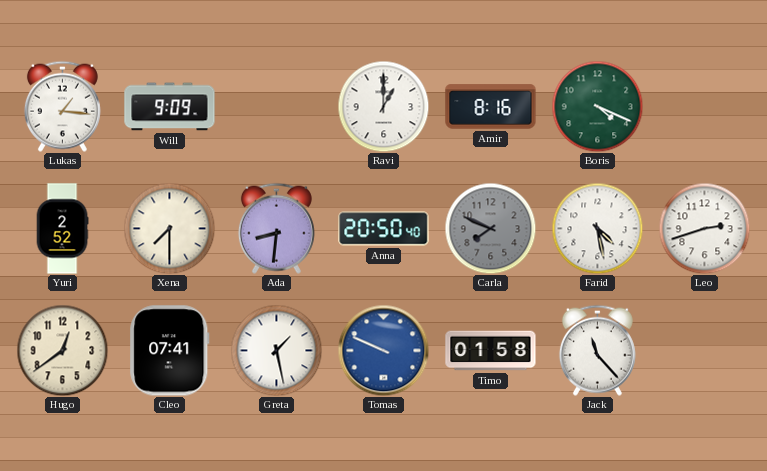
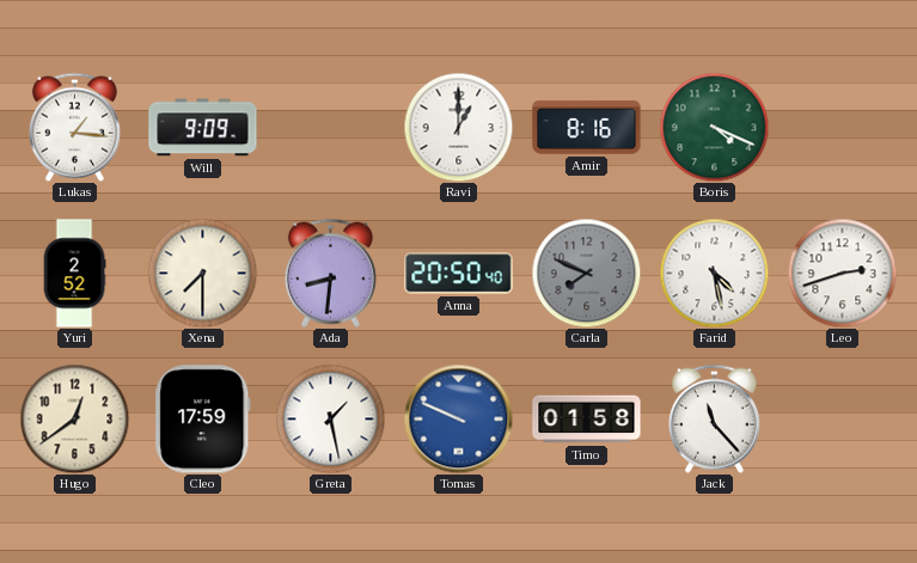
Cleo: 07:41 -> 17:59 (203, 420)
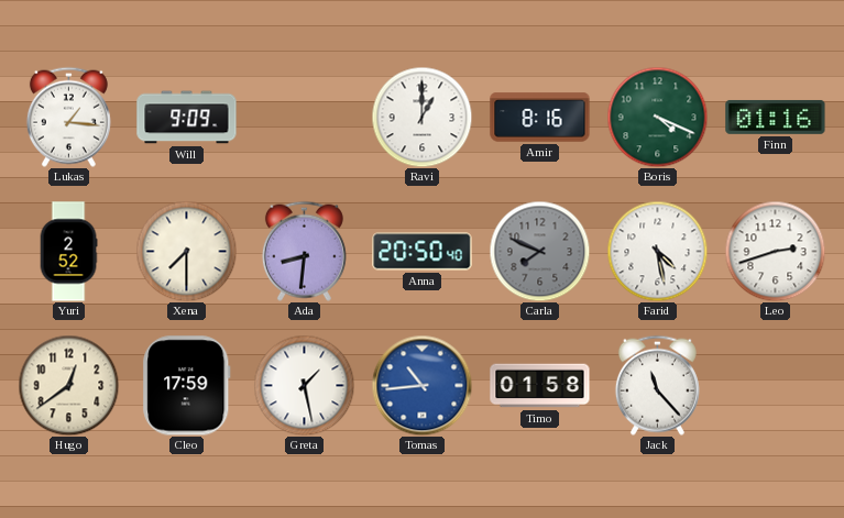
Finn: none -> 01:16 (776, 117)
Tomas: 9:49 -> 10:44 (421, 385)
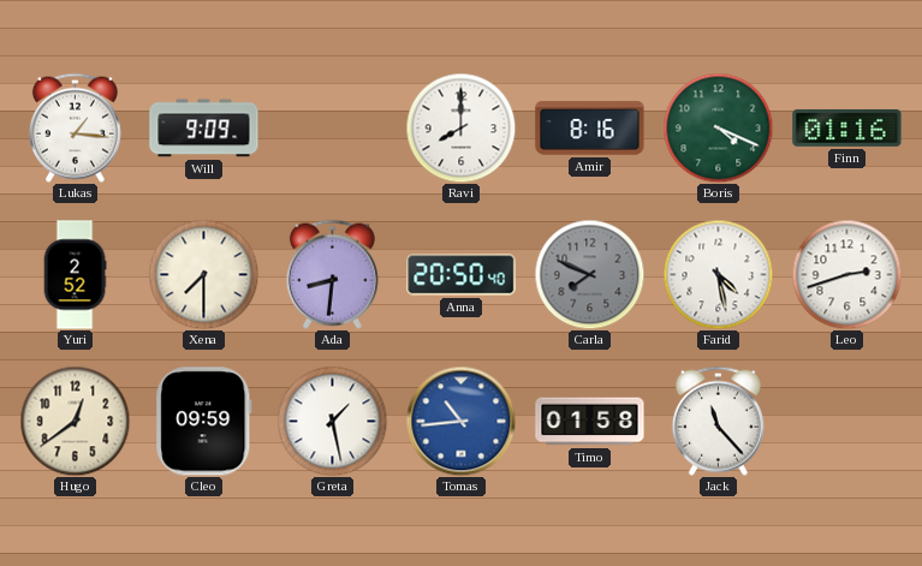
Ravi: 1:00 -> 8:00 (460, 127)
Cleo: 17:59 -> 09:59 (204, 422)
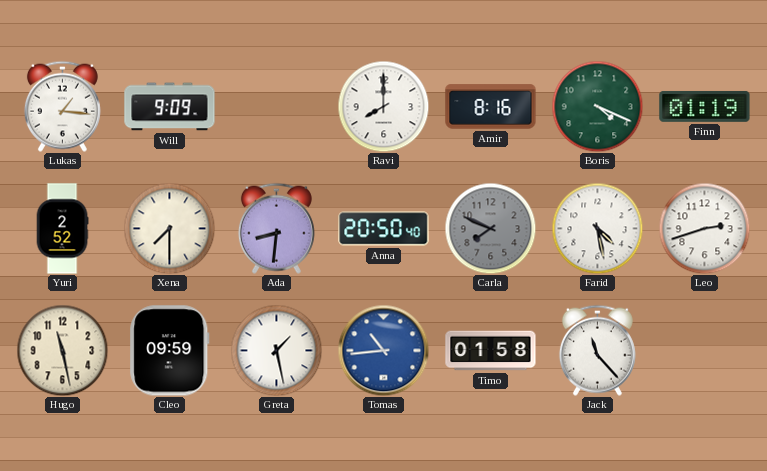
Finn: 01:16 -> 01:19 (705, 106)
Hugo: 12:39 -> 11:28 (62, 350)
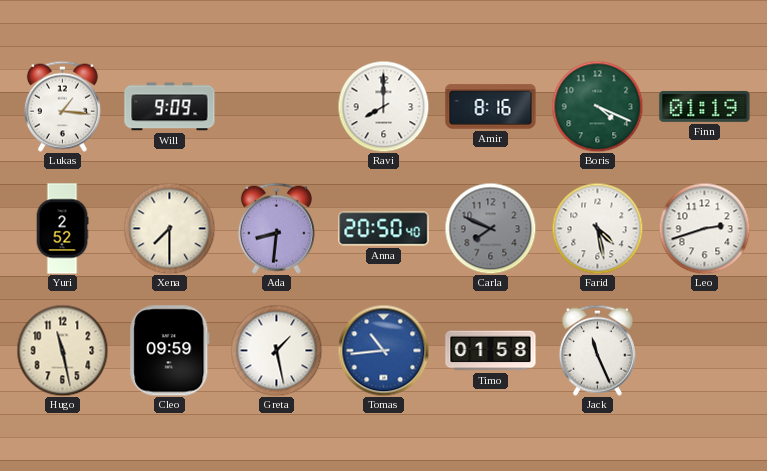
Jack: 11:23 -> 11:26 (597, 350)
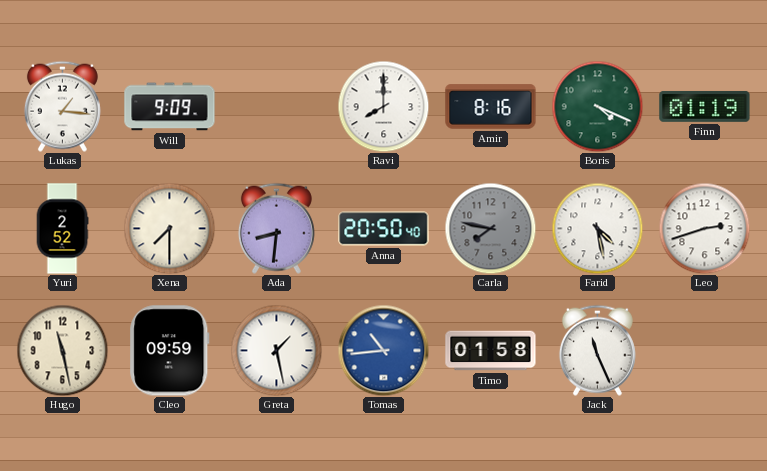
Carla: 7:49 -> 7:47 (490, 228)
